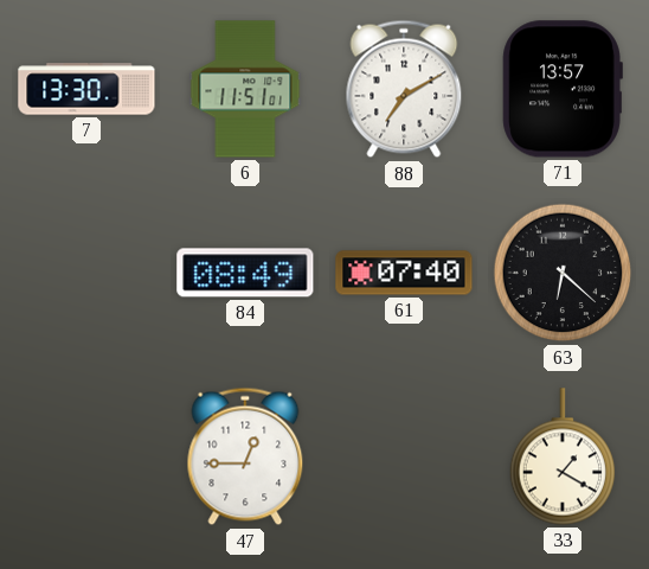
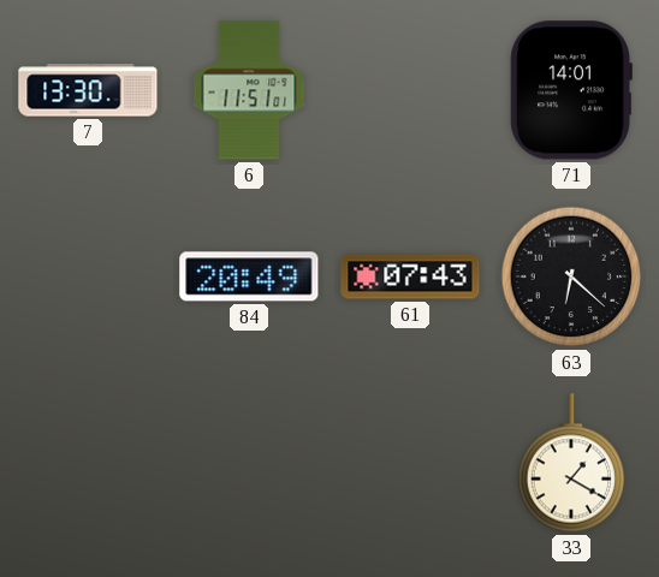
88: 7:10 -> none (404, 89)
71: 13:57 -> 14:01 (571, 90)
84: 08:49 -> 20:49 (249, 276)
61: 07:40 -> 07:43 (410, 276)
47: 12:45 -> none (245, 456)
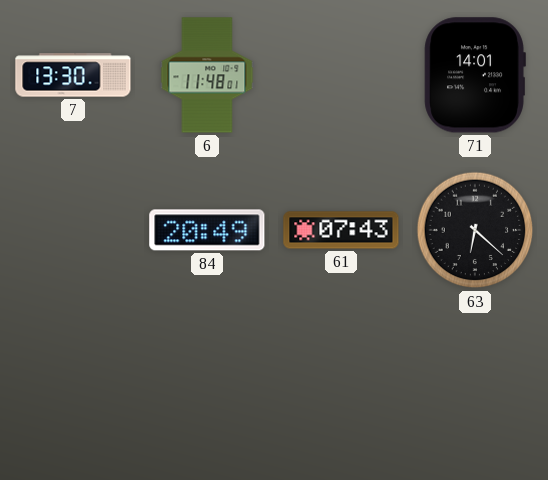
6: 11:51 -> 11:48 (207, 75)
33: 1:20 -> none (571, 463)
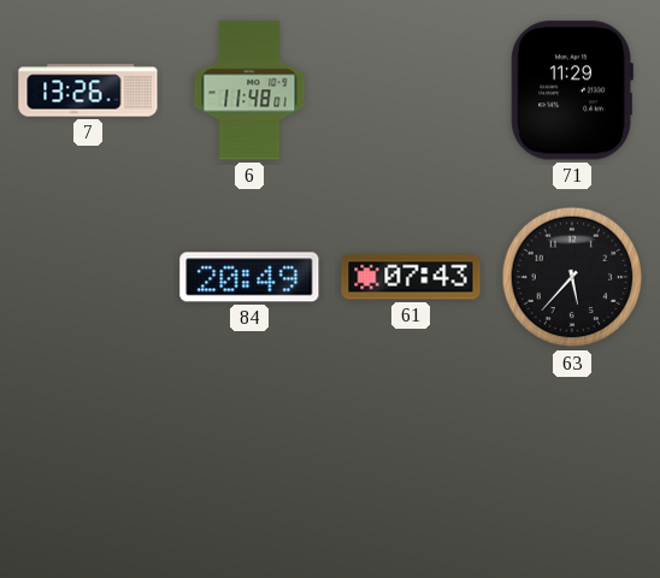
7: 13:30 -> 13:26 (88, 90)
71: 14:01 -> 11:29 (572, 90)
63: 6:22 -> 5:37 (572, 277)
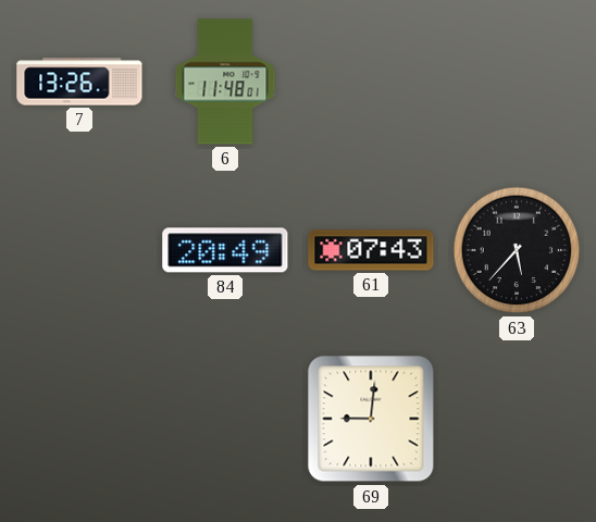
71: 11:29 -> none (572, 90)
69: none -> 9:01 (371, 419)
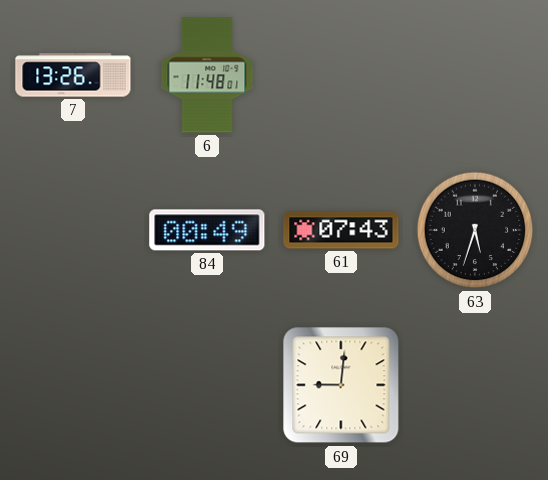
84: 20:49 -> 00:49 (207, 230)
63: 5:37 -> 5:33 (475, 230)
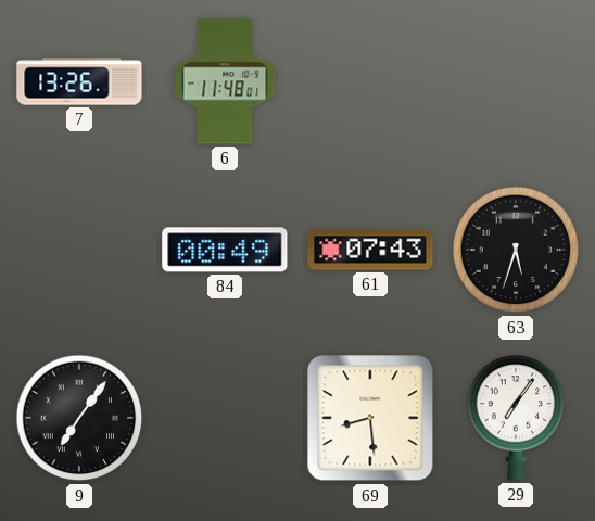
9: none -> 7:06 (79, 418)
69: 9:01 -> 8:29 (370, 418)
29: none -> 7:06 (516, 418)
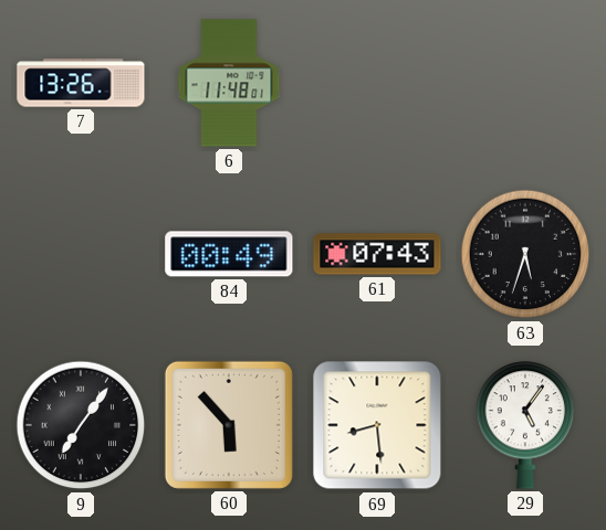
60: none -> 5:53 (229, 425)
29: 7:06 -> 5:06 (525, 425)
